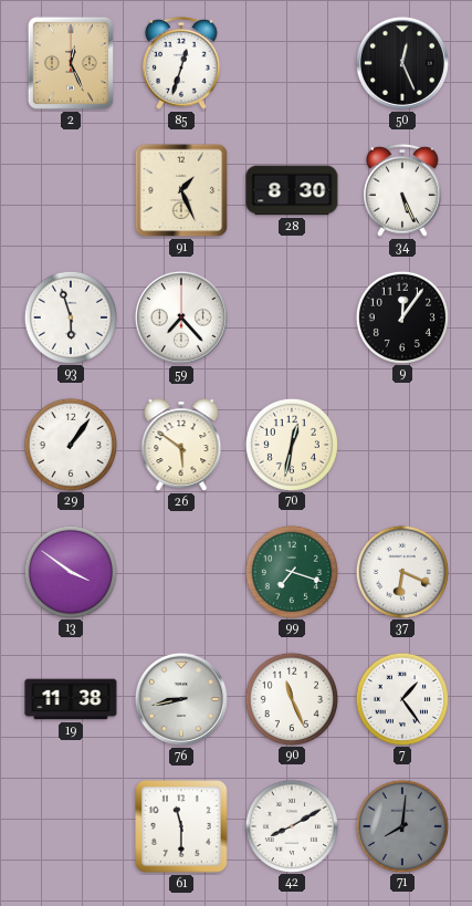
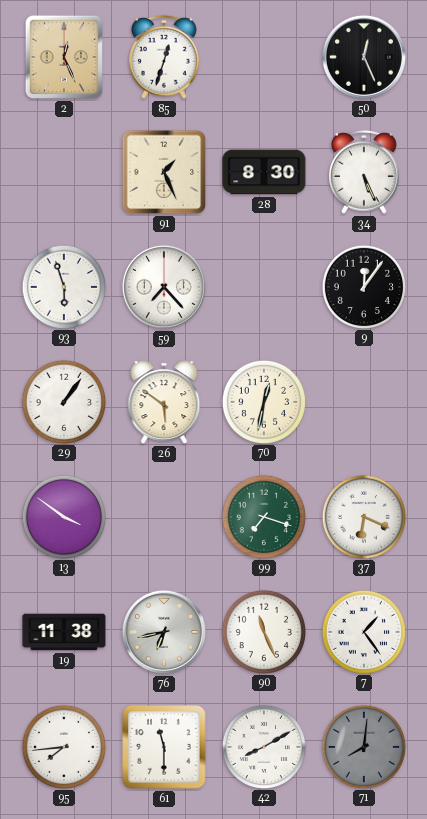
76: 8:43 -> 6:43 (164, 632)
95: none -> 7:44 (63, 746)
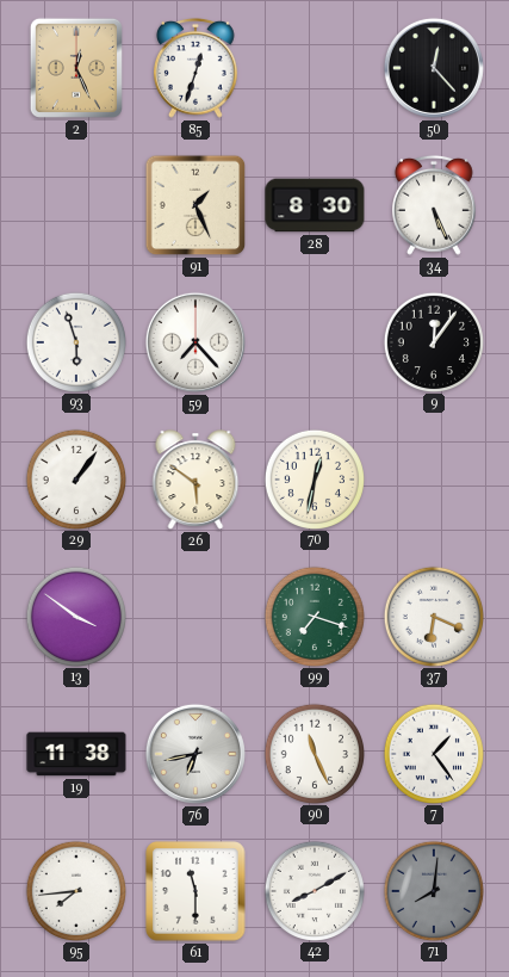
50: 12:26 -> 12:23 (434, 68)
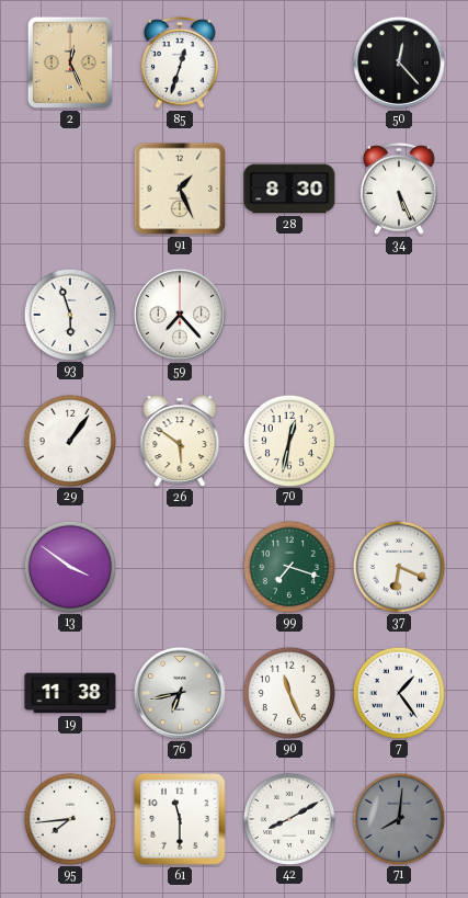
9: 12:06 -> none (433, 341)
